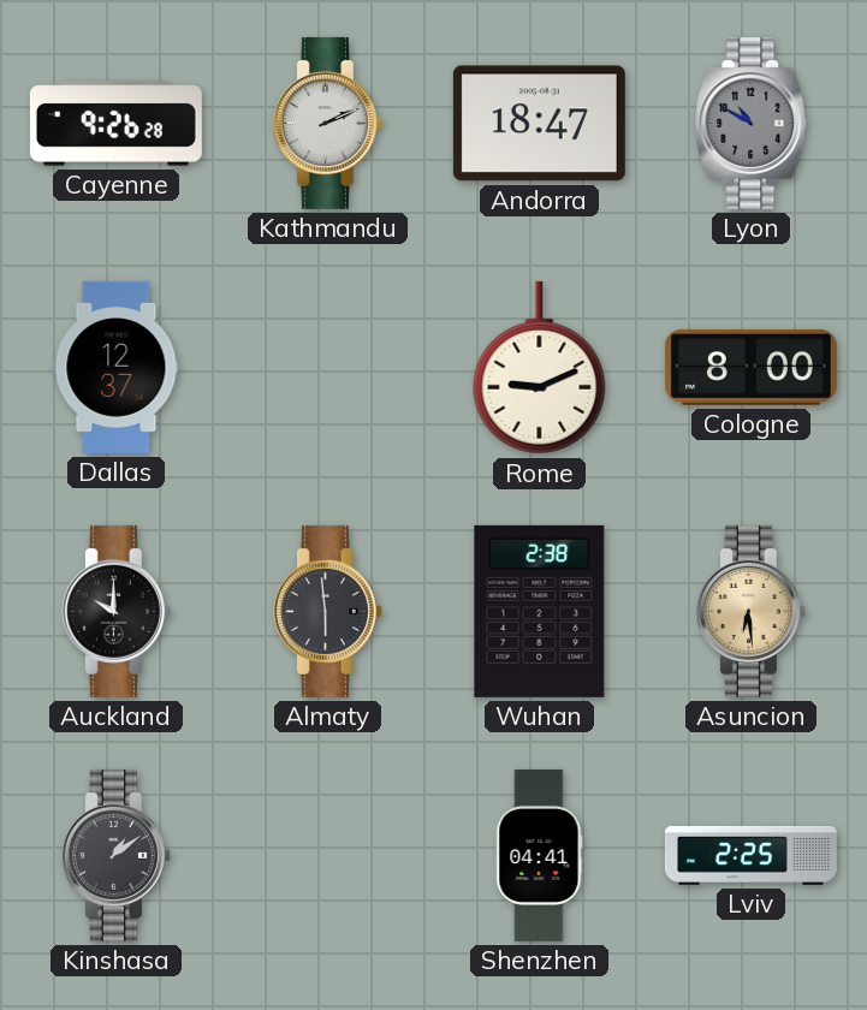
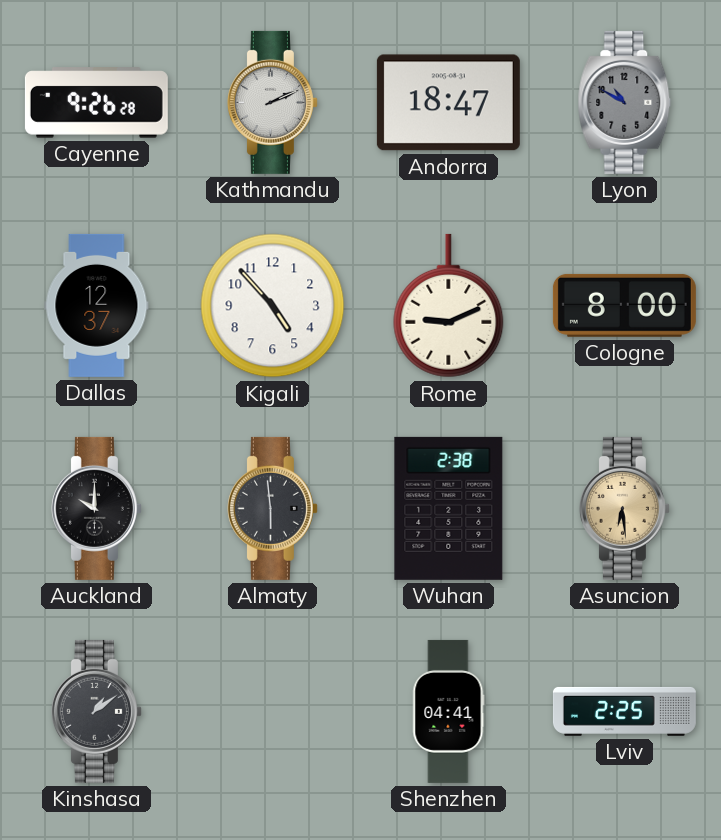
Kigali: none -> 4:53 (273, 306)
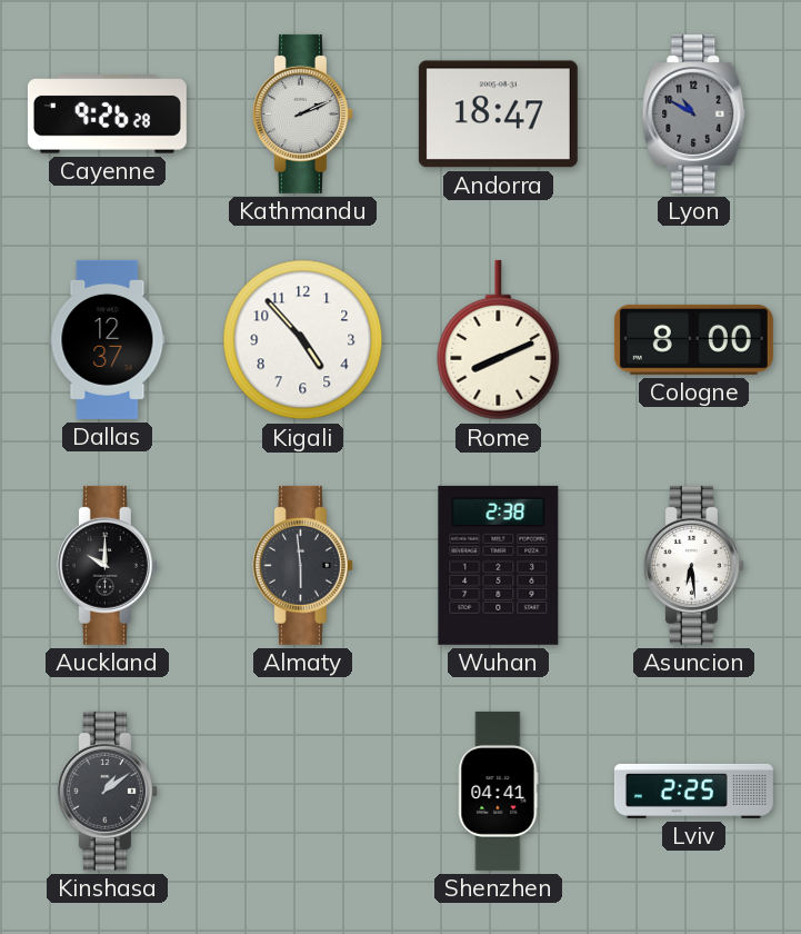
Rome: 9:11 -> 8:11 (499, 340)
Asuncion dial: champagne -> white (693, 565)
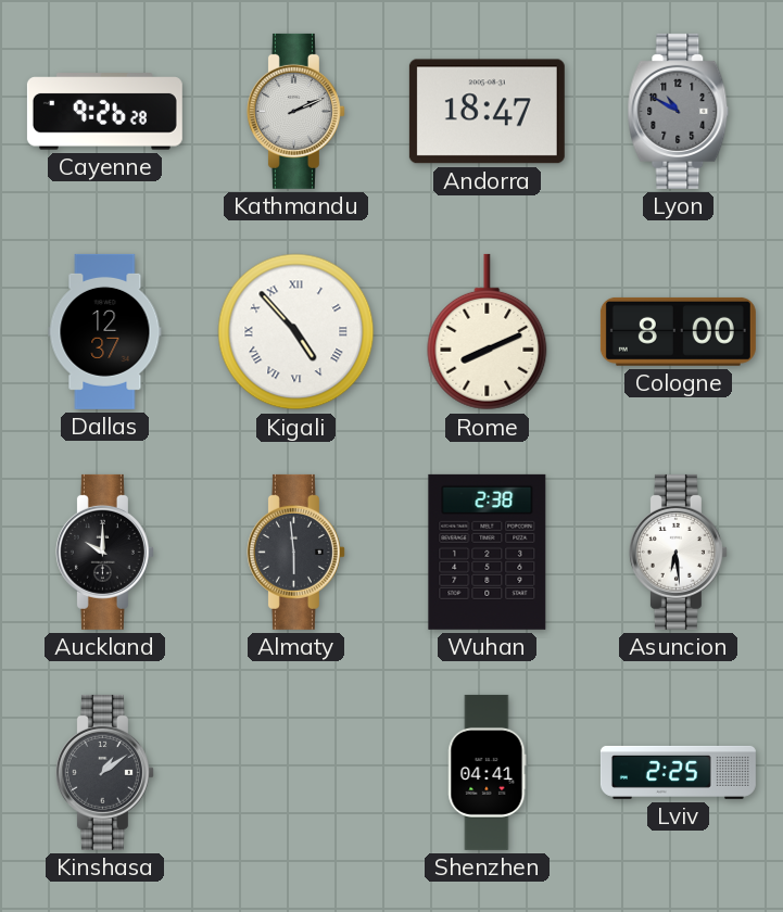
Kigali numerals: Arabic -> Roman (296, 332)
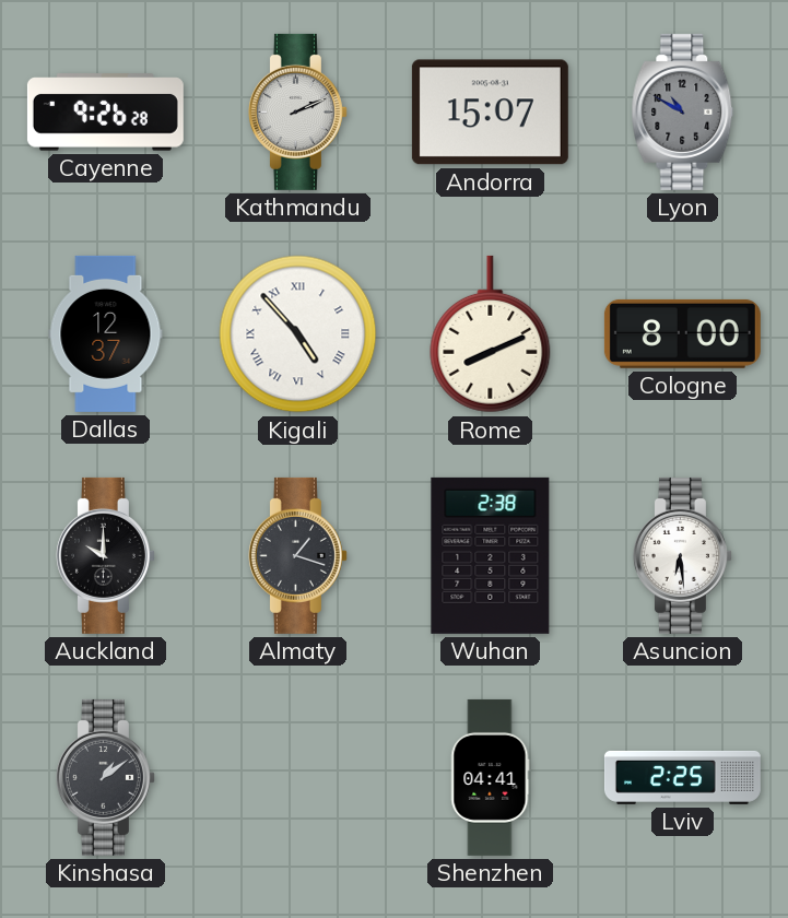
Andorra: 18:47 -> 15:07 (490, 113)
Almaty: 5:59 -> 1:18 (297, 555)
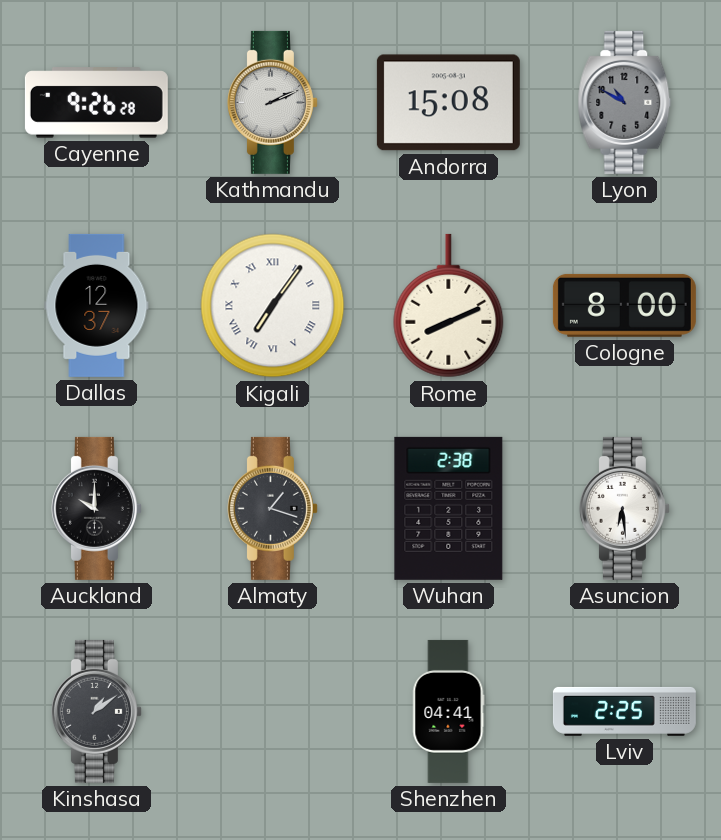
Andorra: 15:07 -> 15:08 (448, 103)
Kigali: 4:53 -> 7:06 (273, 306)
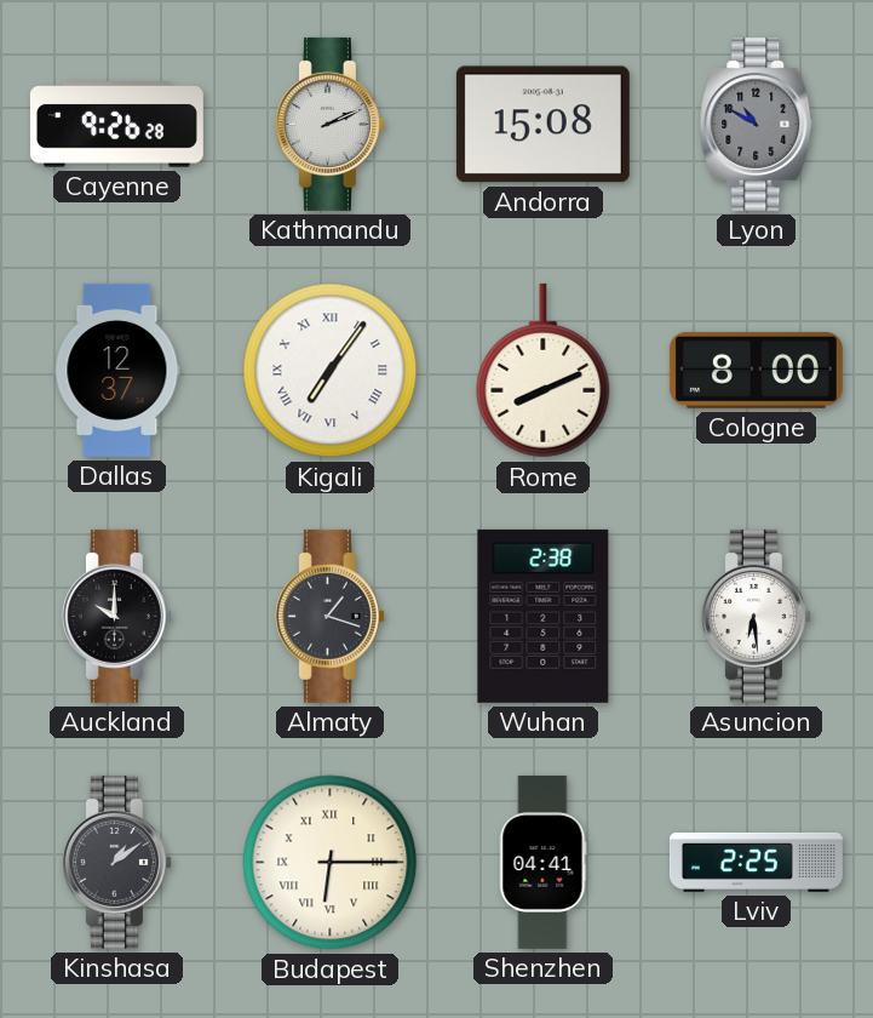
Budapest: none -> 6:15 (331, 863)
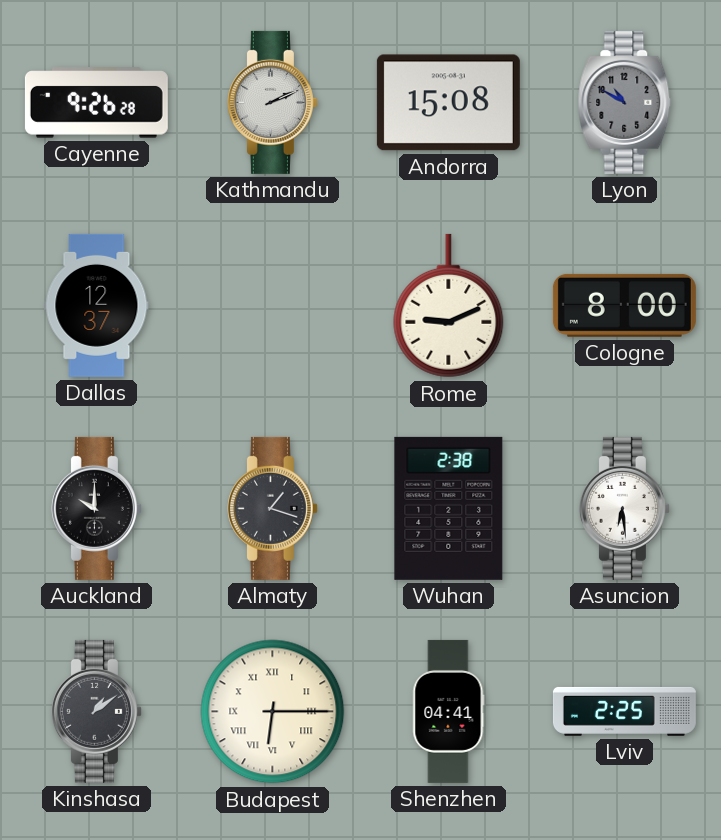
Kigali: 7:06 -> none (331, 371)
Rome: 8:11 -> 9:11 (449, 306)
